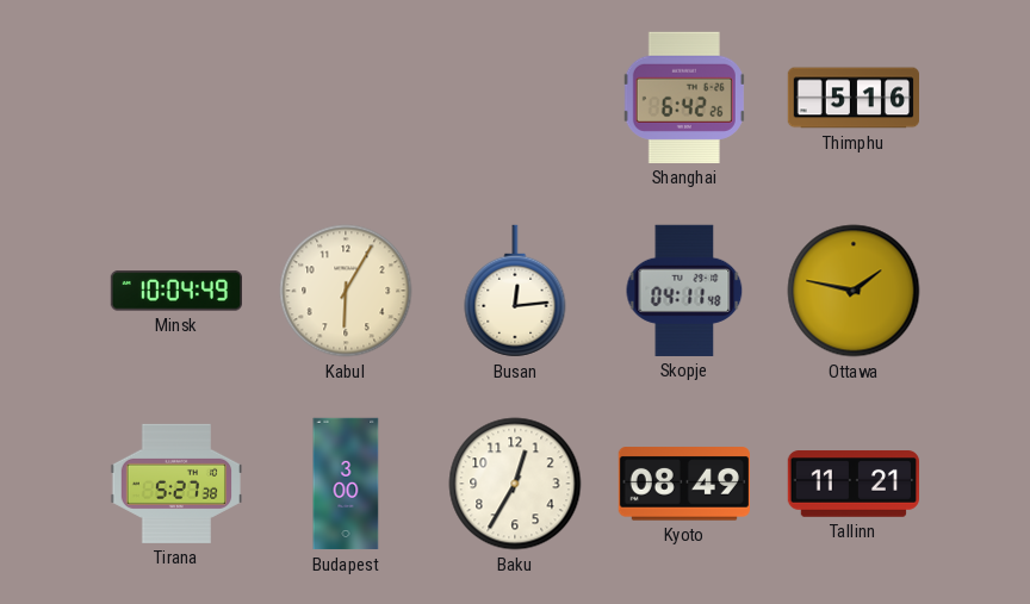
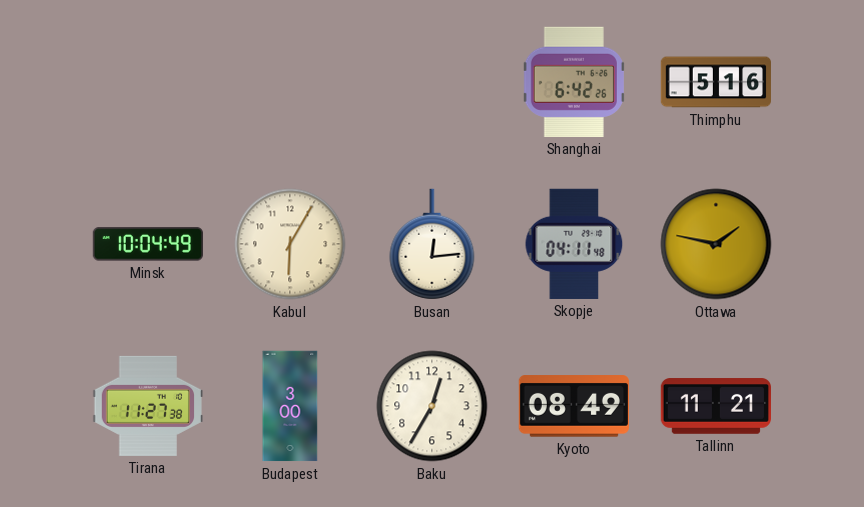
Tirana: 5:27 -> 11:27 (147, 406)
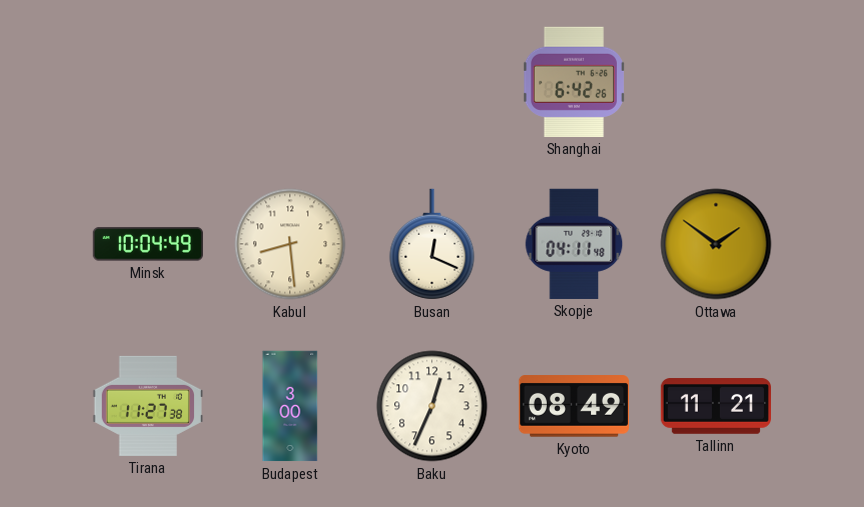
Thimphu: 5:16 -> none (715, 82)
Kabul: 6:05 -> 8:29 (290, 244)
Busan: 12:14 -> 12:19 (432, 244)
Ottawa: 1:47 -> 1:51 (716, 244)
Baku: 12:35 -> 12:34 (432, 406)
